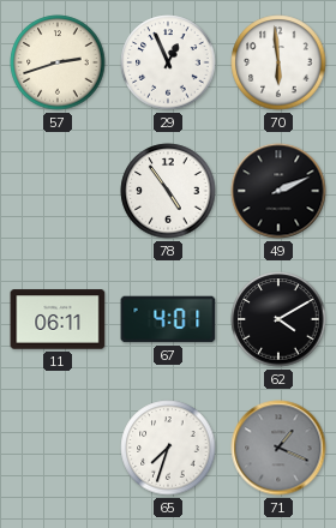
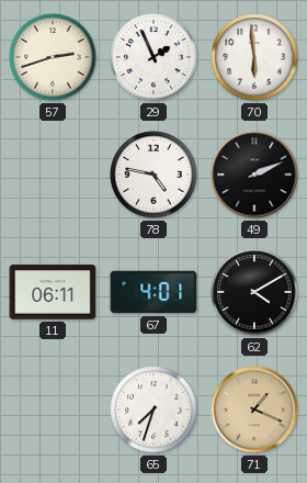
29: 12:56 -> 1:56 (153, 57)
78: 4:54 -> 4:47 (153, 175)
71 dial: grey -> champagne (254, 409)
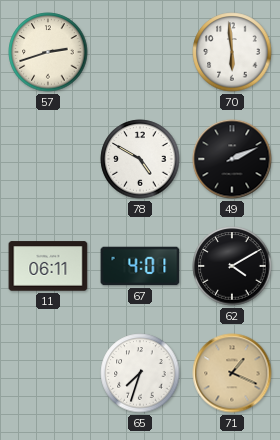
29: 1:56 -> none (153, 57)
78: 4:47 -> 4:50 (140, 159)
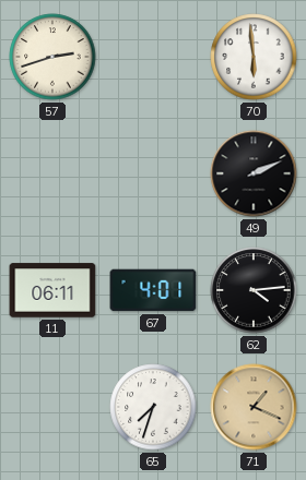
78: 4:50 -> none (140, 159)
62: 4:10 -> 4:14 (254, 290)
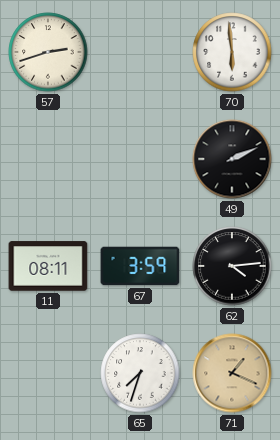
11: 06:11 -> 08:11 (48, 266)
67: 4:01 -> 3:59 (140, 266)
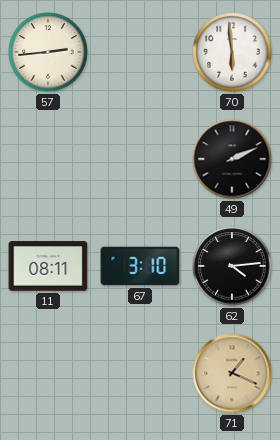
57: 2:42 -> 2:44 (48, 52)
67: 3:59 -> 3:10 (140, 266)
65: 7:33 -> none (140, 373)
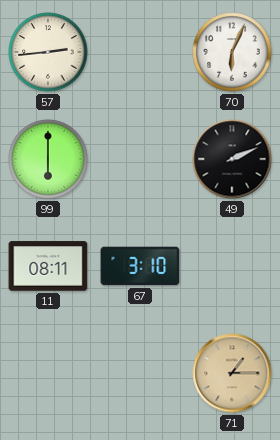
70: 5:59 -> 6:04 (232, 52)
99: none -> 6:00 (48, 159)
62: 4:14 -> none (232, 266)
71: 1:19 -> 1:15 (232, 373)
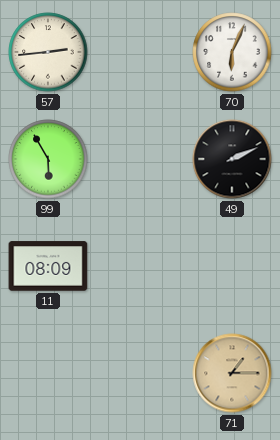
99: 6:00 -> 5:55 (48, 159)
11: 08:11 -> 08:09 (48, 266)
67: 3:10 -> none (140, 266)
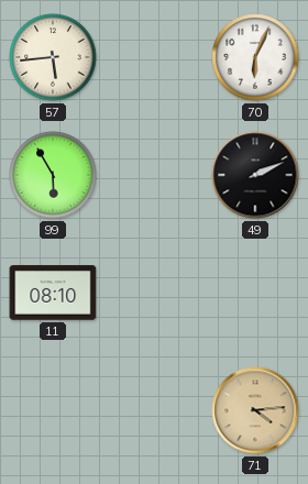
57: 2:44 -> 5:44 (53, 57)
11: 08:09 -> 08:10 (53, 293)
71: 1:15 -> 4:14 (255, 410)
